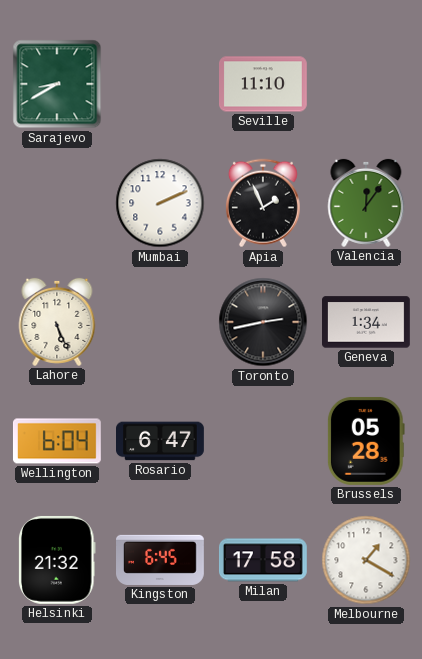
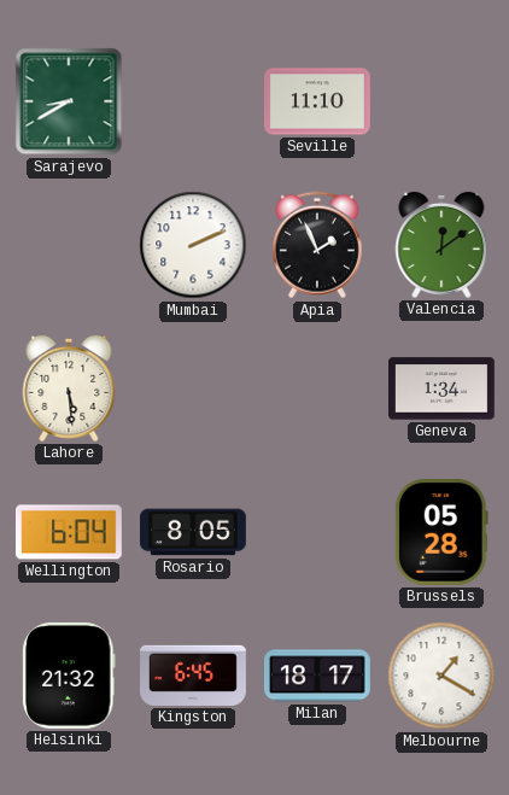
Valencia: 12:06 -> 12:09 (441, 245)
Lahore: 5:26 -> 5:29 (69, 388)
Toronto: 2:43 -> none (263, 322)
Rosario: 6:47 -> 8:05 (194, 532)
Milan: 17:58 -> 18:17 (318, 676)
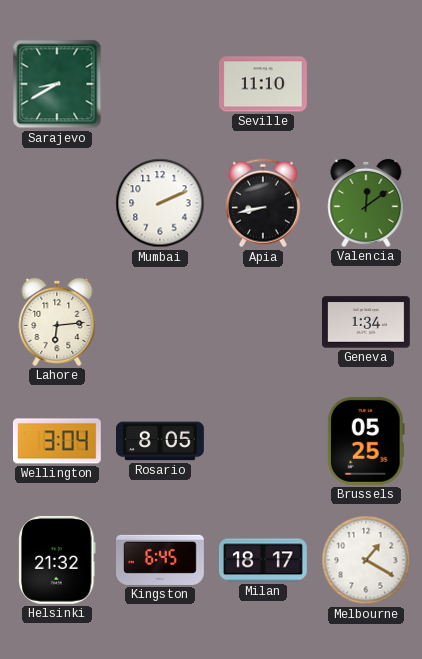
Apia: 1:56 -> 8:43 (263, 203)
Lahore: 5:29 -> 6:14 (57, 322)
Wellington: 6:04 -> 3:04 (57, 441)
Brussels: 05:28 -> 05:25 (366, 441)
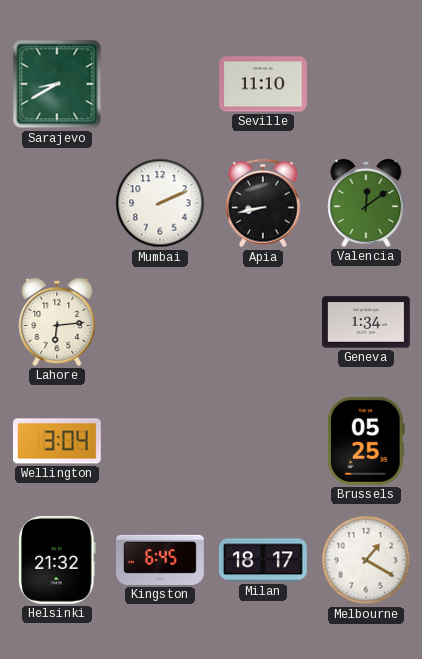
Rosario: 8:05 -> none (161, 441)
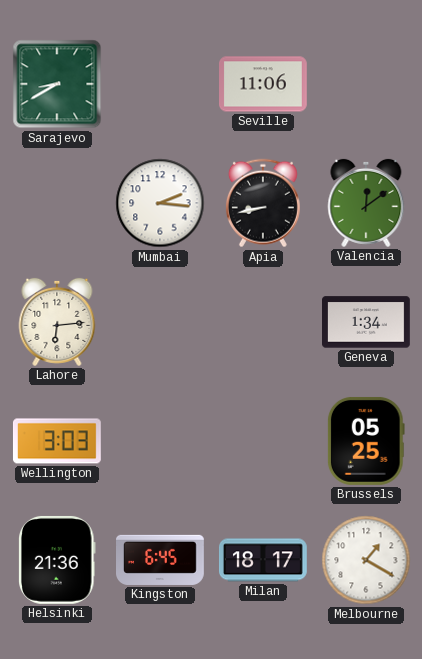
Seville: 11:10 -> 11:06 (264, 84)
Mumbai: 2:11 -> 2:16 (160, 203)
Wellington: 3:04 -> 3:03 (57, 441)
Helsinki: 21:32 -> 21:36 (58, 560)
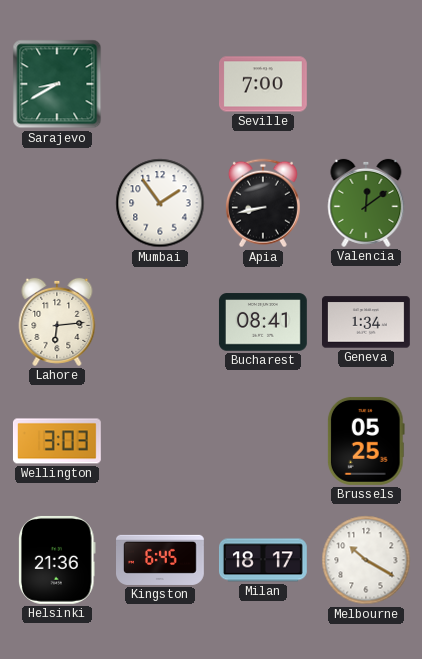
Seville: 11:06 -> 7:00 (264, 84)
Mumbai: 2:16 -> 1:54 (160, 203)
Bucharest: none -> 08:41 (263, 322)
Melbourne: 1:20 -> 10:20 (366, 560)
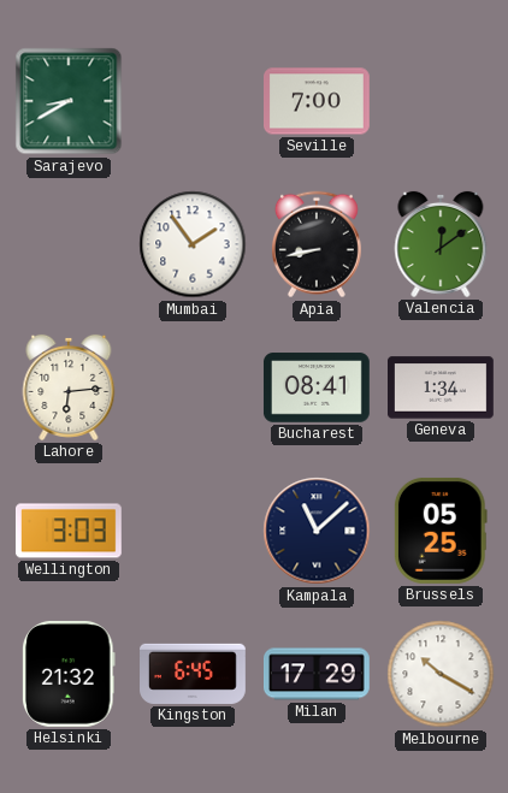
Kampala: none -> 11:08 (317, 531)
Helsinki: 21:36 -> 21:32 (70, 674)
Milan: 18:17 -> 17:29 (318, 674)
